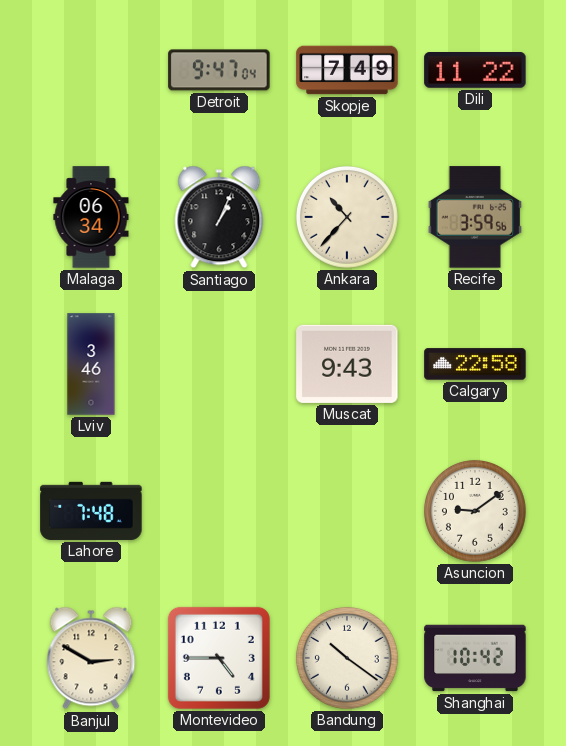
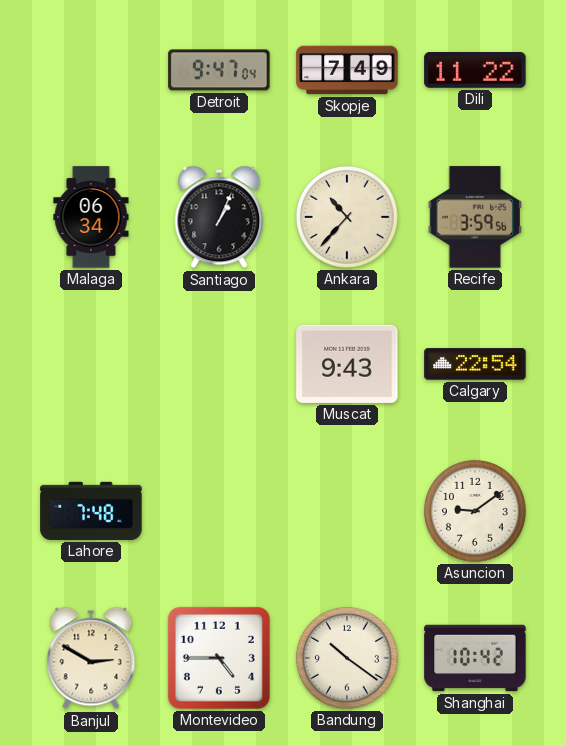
Lviv: 3:46 -> none (91, 364)
Calgary: 22:58 -> 22:54 (475, 364)
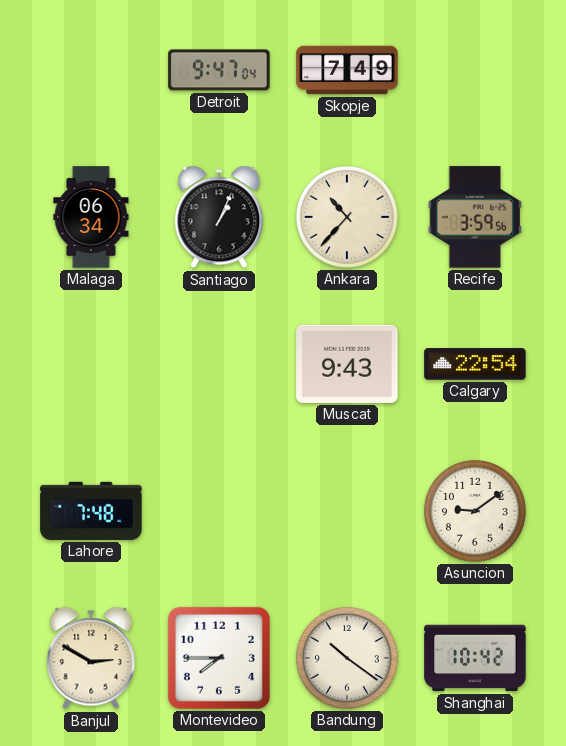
Dili: 11:22 -> none (475, 71)
Montevideo: 4:45 -> 7:45 (219, 658)
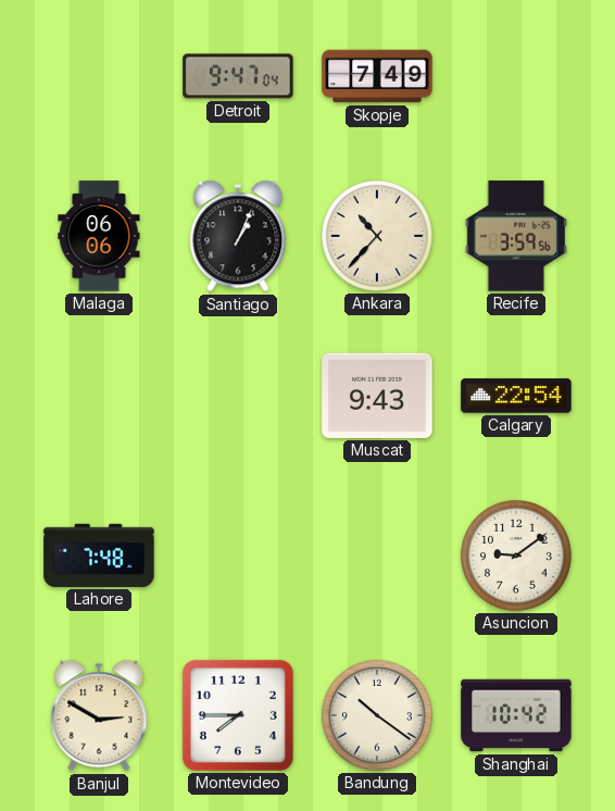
Malaga: 06:34 -> 06:06 (99, 236)
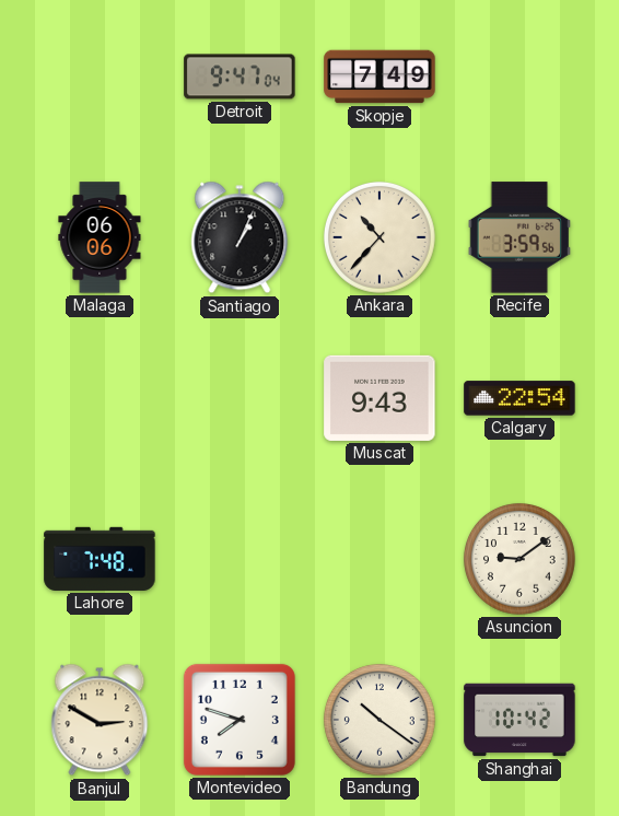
Montevideo: 7:45 -> 7:48 (240, 720)
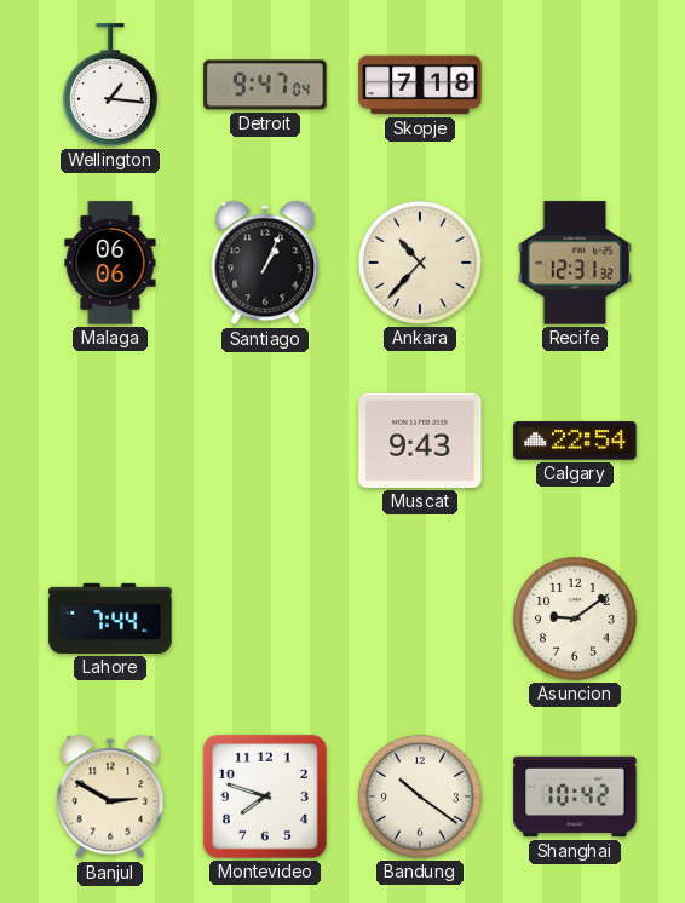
Wellington: none -> 1:16 (110, 85)
Skopje: 7:49 -> 7:18 (420, 85)
Recife: 3:59 -> 12:31 (574, 263)
Lahore: 7:48 -> 7:44 (110, 619)
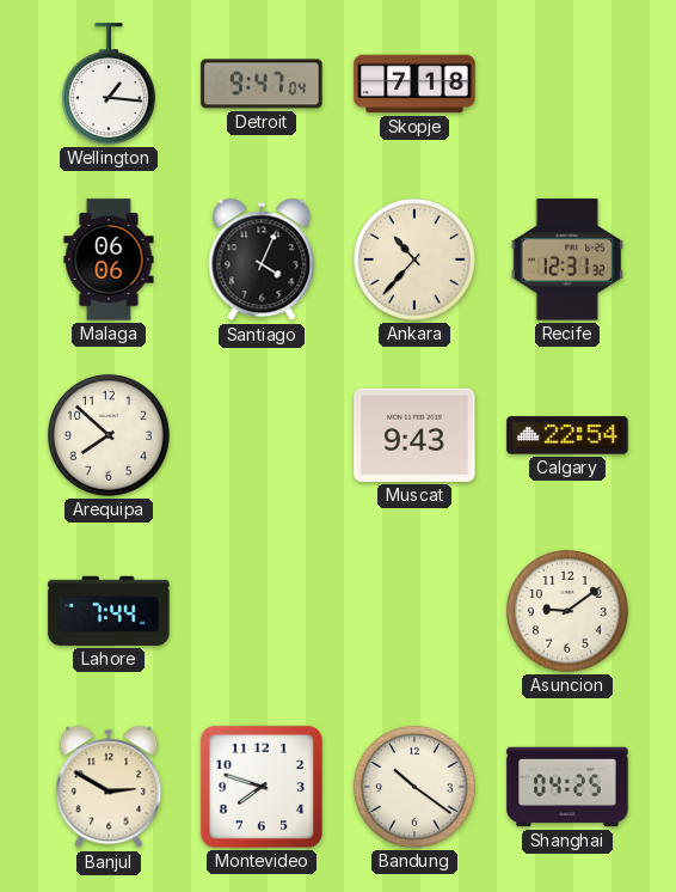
Santiago: 1:04 -> 4:04 (262, 259)
Arequipa: none -> 7:52 (109, 435)
Shanghai: 10:42 -> 04:25 (567, 787)
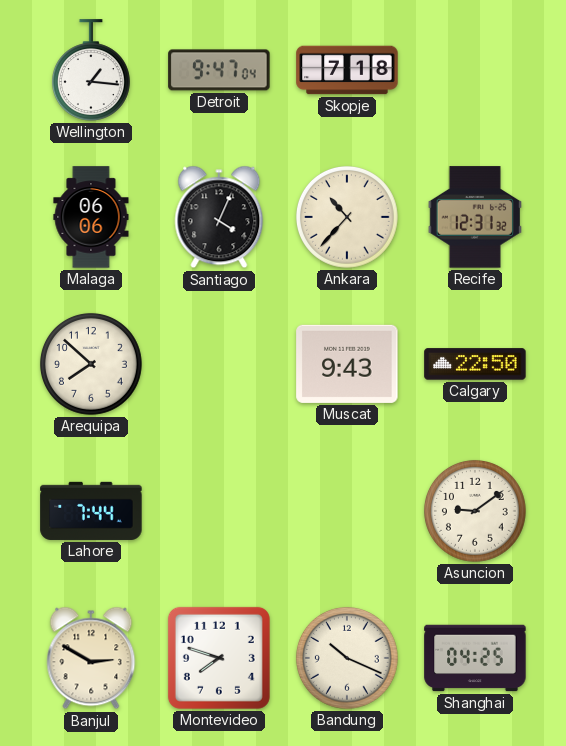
Calgary: 22:54 -> 22:50 (475, 364)
Bandung: 10:21 -> 10:19 (347, 658)
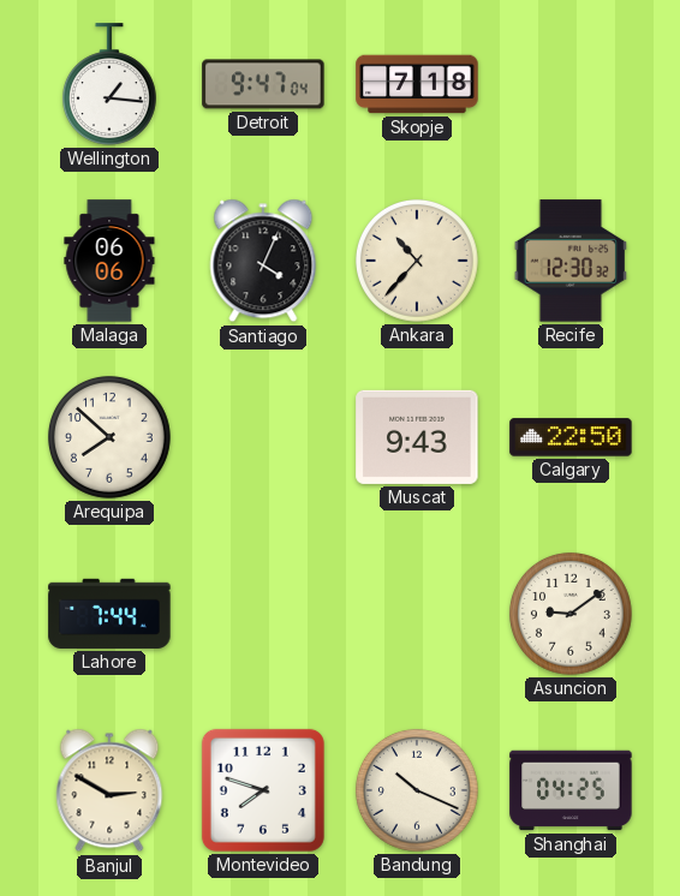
Recife: 12:31 -> 12:30 (569, 261)
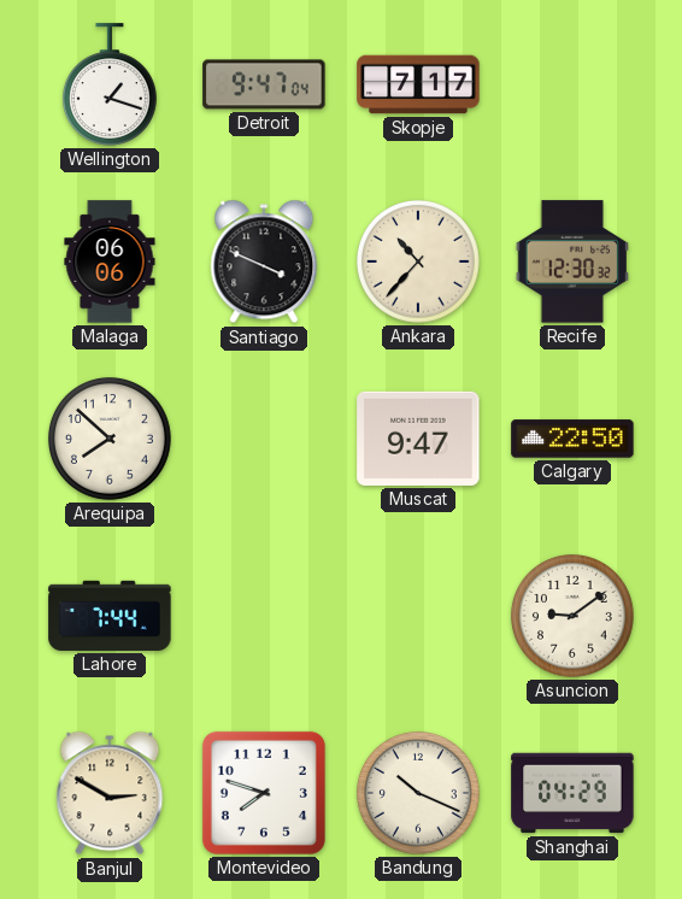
Wellington: 1:16 -> 1:18 (110, 84)
Skopje: 7:18 -> 7:17 (418, 84)
Santiago: 4:04 -> 3:49 (264, 262)
Muscat: 9:43 -> 9:47 (418, 439)
Shanghai: 04:25 -> 04:29 (572, 793)
